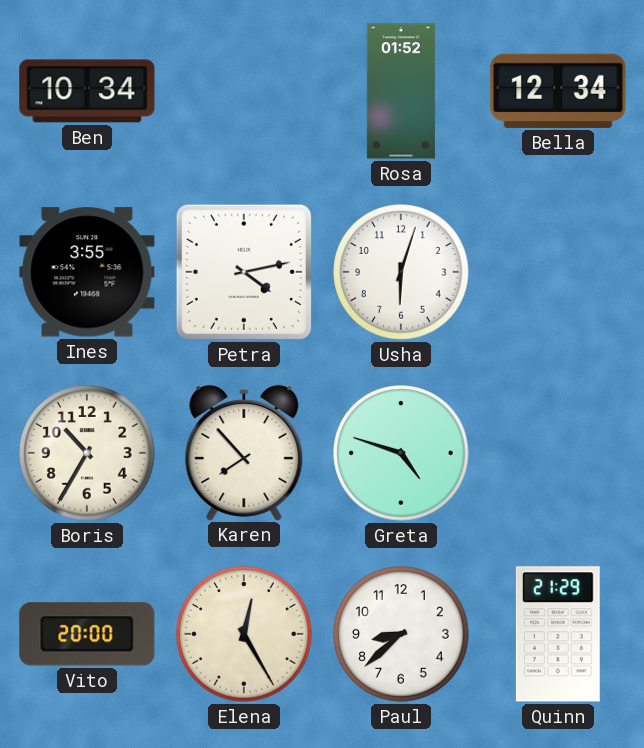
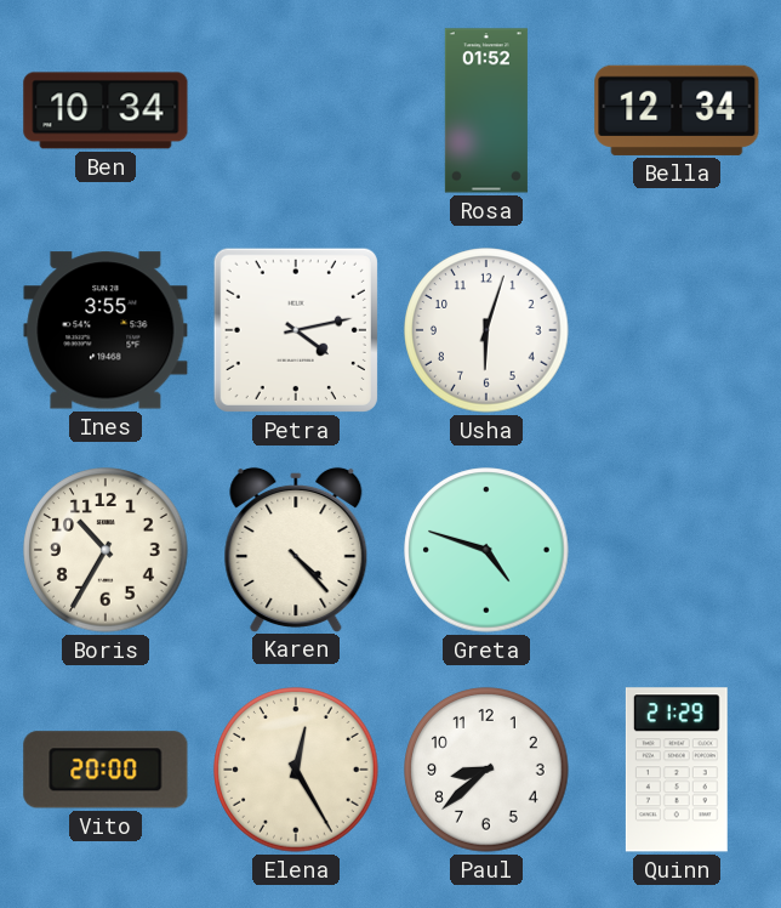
Karen: 7:53 -> 4:23 (296, 549)
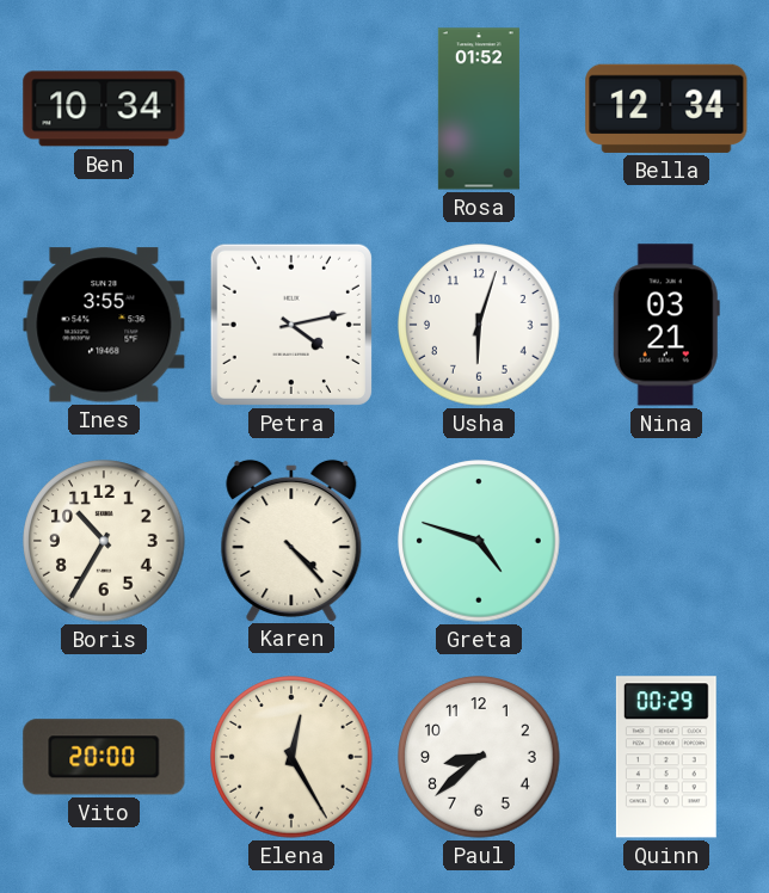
Nina: none -> 03:21 (666, 325)
Quinn: 21:29 -> 00:29 (666, 757)
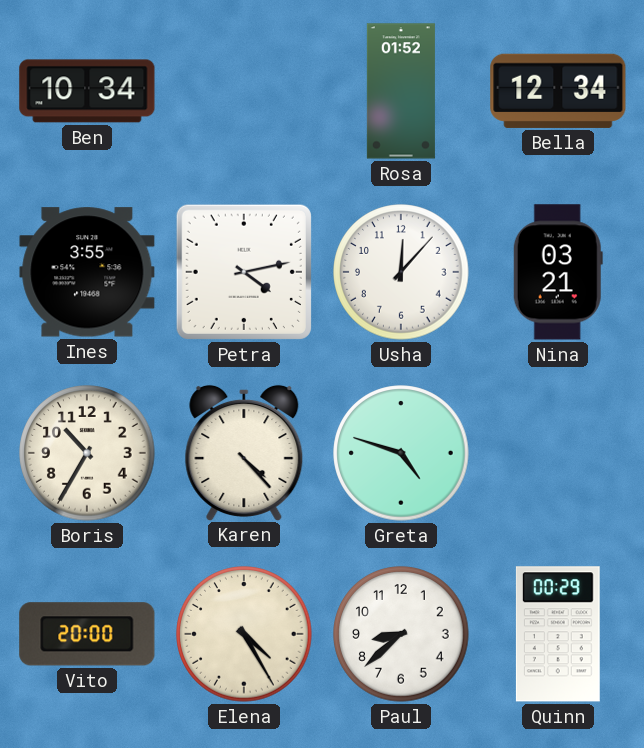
Usha: 6:03 -> 12:07 (401, 272)
Elena: 12:25 -> 4:25 (244, 634)
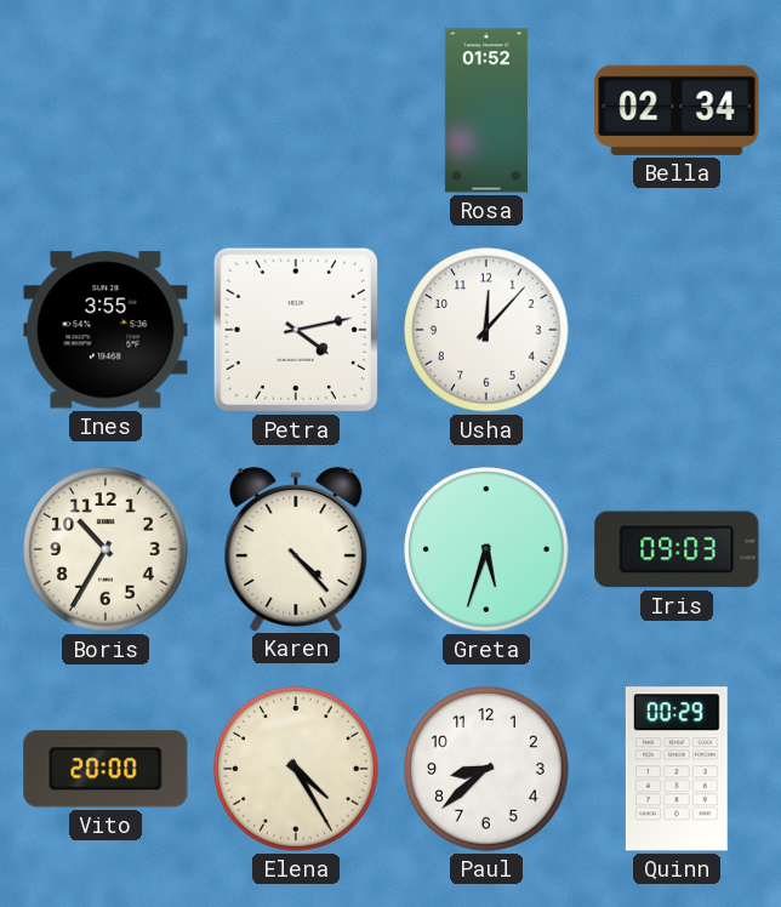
Ben: 10:34 -> none (87, 91)
Bella: 12:34 -> 02:34 (677, 110)
Nina: 03:21 -> none (558, 272)
Greta: 4:48 -> 5:33 (486, 549)
Iris: none -> 09:03 (677, 549)
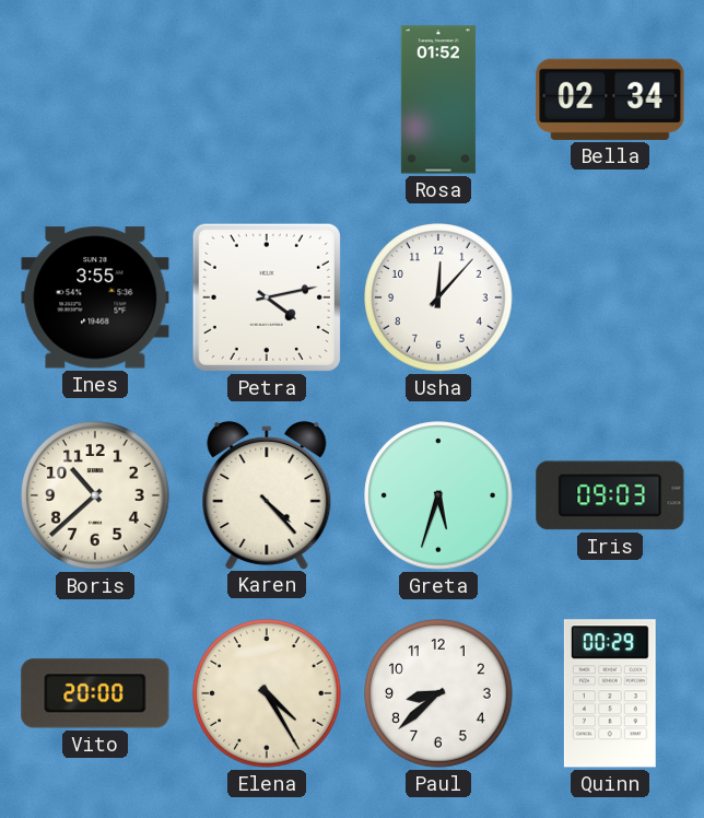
Boris: 10:35 -> 10:38 (95, 495)
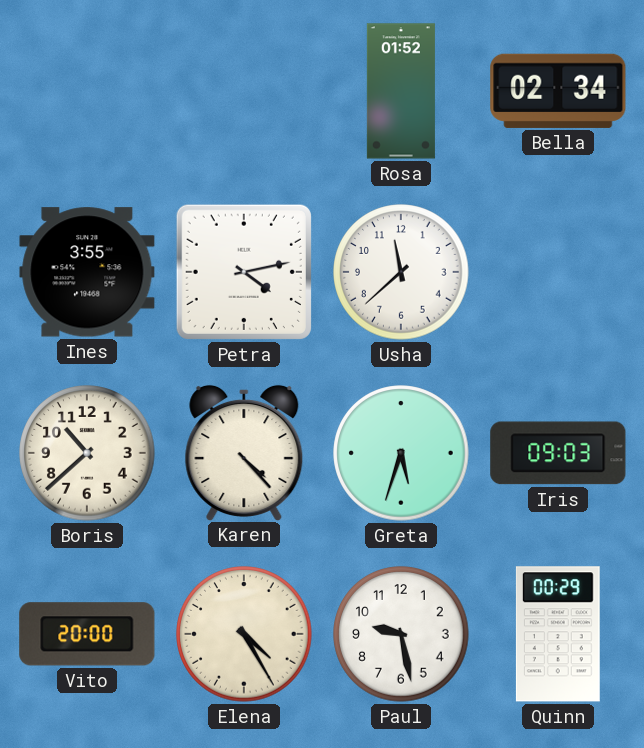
Usha: 12:07 -> 11:38 (401, 272)
Paul: 8:38 -> 9:28 (401, 634)
